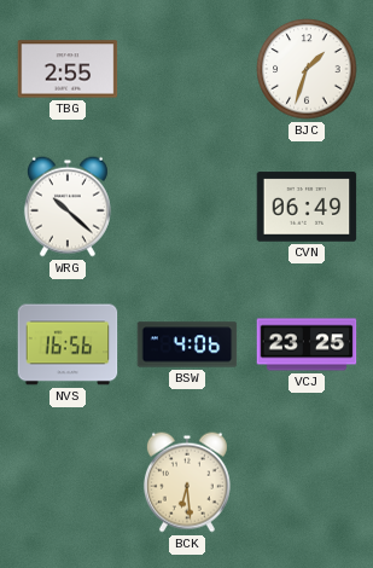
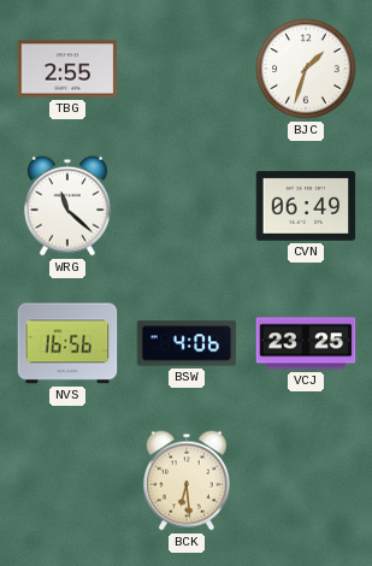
WRG: 10:22 -> 11:22 (67, 206)
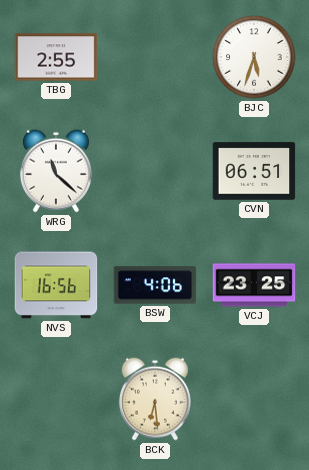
BJC: 1:33 -> 5:33 (254, 57)
CVN: 06:49 -> 06:51 (254, 171)
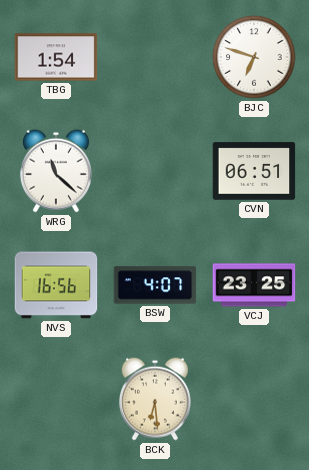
TBG: 2:55 -> 1:54 (56, 57)
BJC: 5:33 -> 6:48 (254, 57)
BSW: 4:06 -> 4:07 (155, 285)
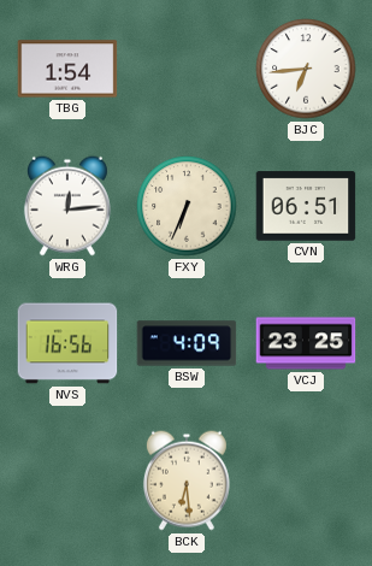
BJC: 6:48 -> 6:44 (306, 69)
WRG: 11:22 -> 12:14 (67, 206)
FXY: none -> 6:34 (187, 206)
BSW: 4:07 -> 4:09 (187, 343)
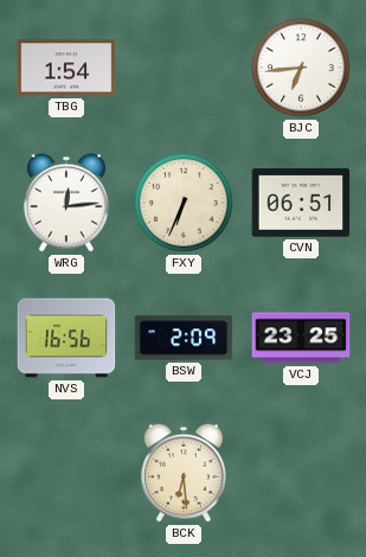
BSW: 4:09 -> 2:09 (184, 338)
